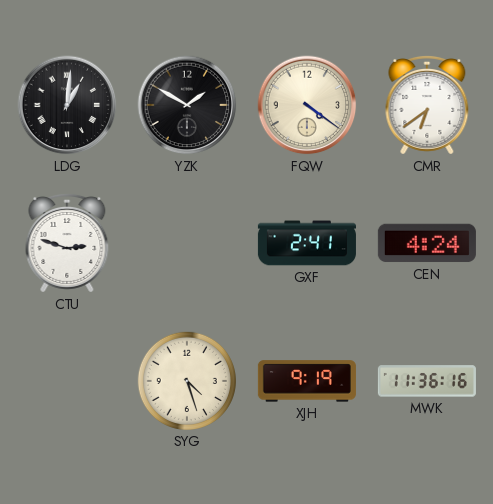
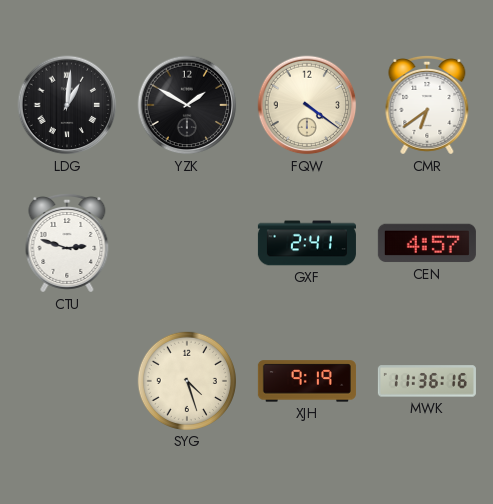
CEN: 4:24 -> 4:57 (427, 243)
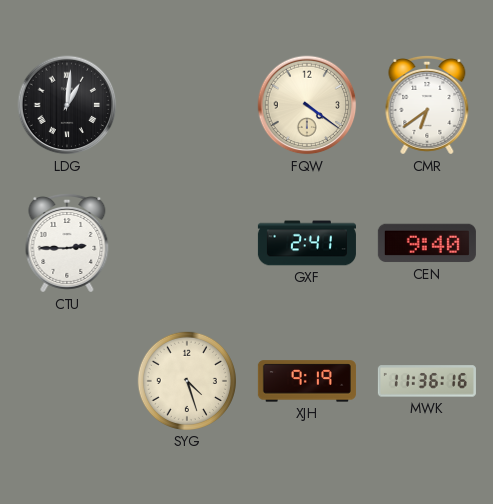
YZK: 1:50 -> none (187, 105)
CTU: 2:48 -> 2:45 (67, 243)
CEN: 4:57 -> 9:40 (427, 243)
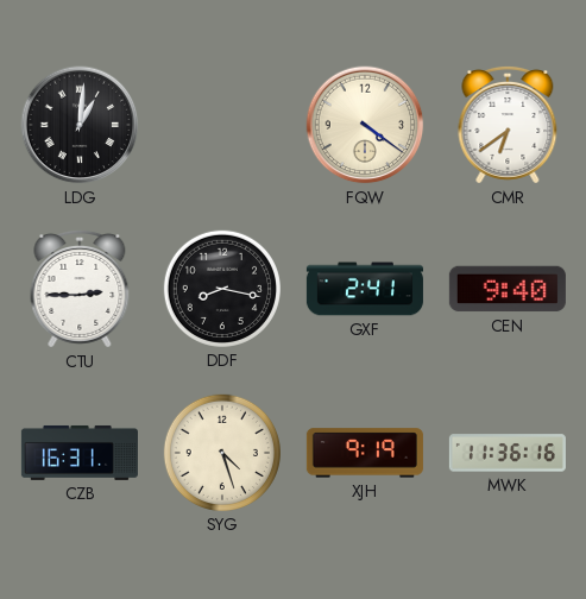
DDF: none -> 8:17 (222, 289)
CZB: none -> 16:31 (80, 453)
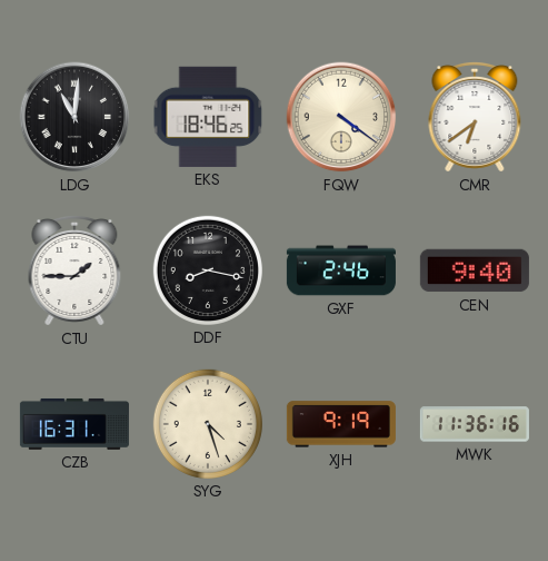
LDG: 1:01 -> 11:01 (74, 117)
EKS: none -> 18:46 (208, 117)
CTU: 2:45 -> 1:45 (74, 270)
GXF: 2:41 -> 2:46 (341, 270)
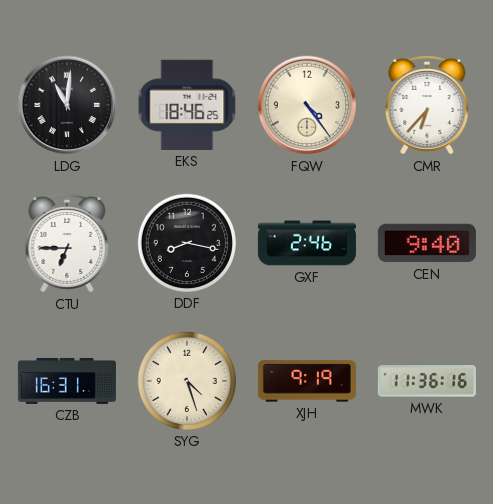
FQW: 4:21 -> 4:24 (307, 105)
CMR: 6:39 -> 6:37 (427, 105)
CTU: 1:45 -> 6:45 (67, 243)
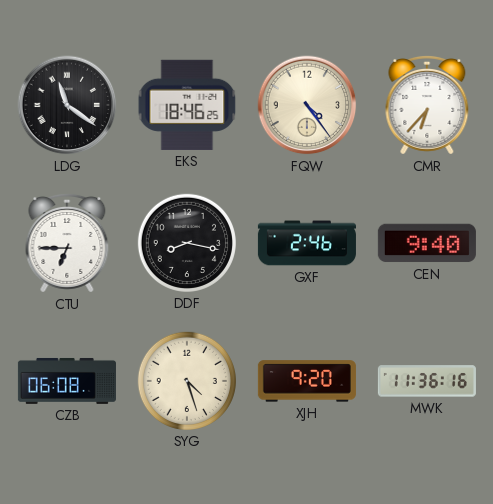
LDG: 11:01 -> 11:21 (67, 105)
CZB: 16:31 -> 06:08 (67, 381)
XJH: 9:19 -> 9:20 (307, 381)
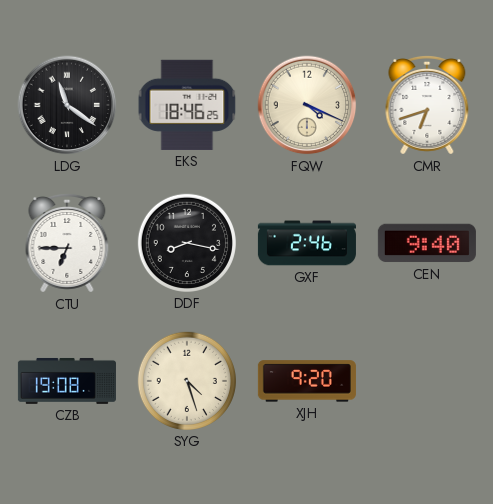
FQW: 4:24 -> 4:19 (307, 105)
CMR: 6:37 -> 6:42 (427, 105)
CZB: 06:08 -> 19:08 (67, 381)
MWK: 11:36 -> none (427, 381)
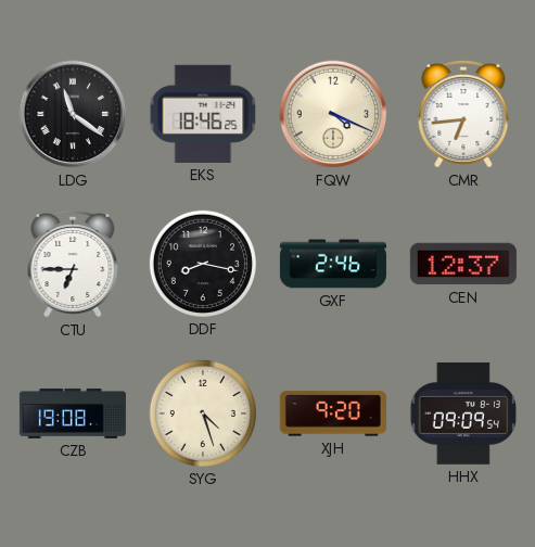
CMR: 6:42 -> 6:44 (463, 114)
CEN: 9:40 -> 12:37 (463, 264)
HHX: none -> 09:09 (463, 414)
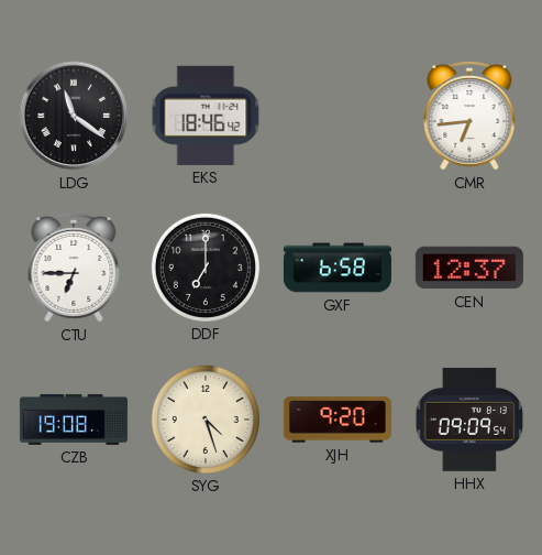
EKS: 18:46:25 -> 18:46:42 (206, 116)
FQW: 4:19 -> none (333, 114)
DDF: 8:17 -> 7:00 (206, 268)
GXF: 2:46 -> 6:58 (338, 268)
